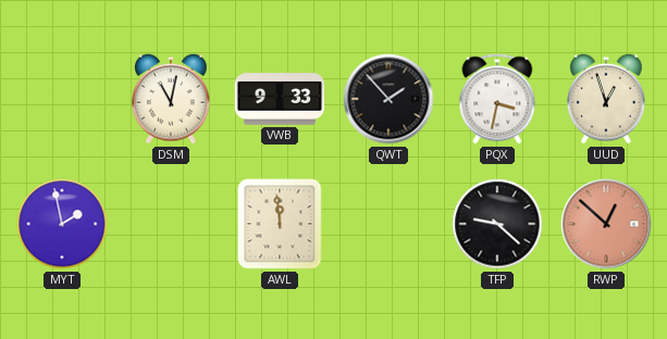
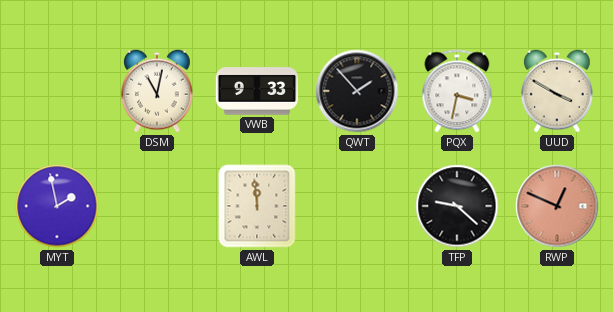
UUD: 12:57 -> 3:50 (558, 91)
RWP: 12:52 -> 12:49 (557, 206)
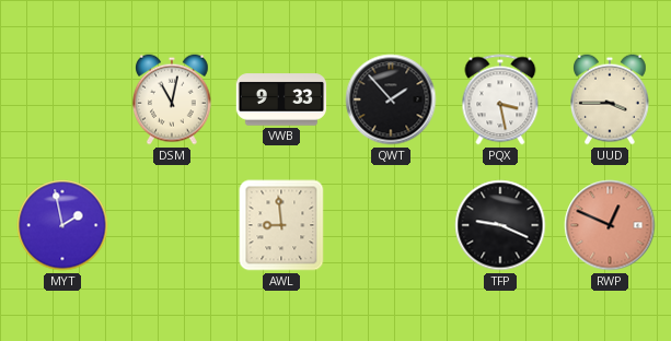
PQX: 3:32 -> 3:28 (500, 99)
UUD: 3:50 -> 3:45 (611, 99)
AWL: 11:59 -> 8:59 (281, 225)
TFP: 9:22 -> 9:19 (500, 225)
